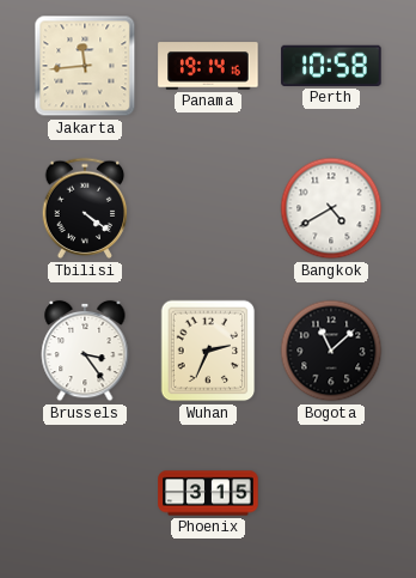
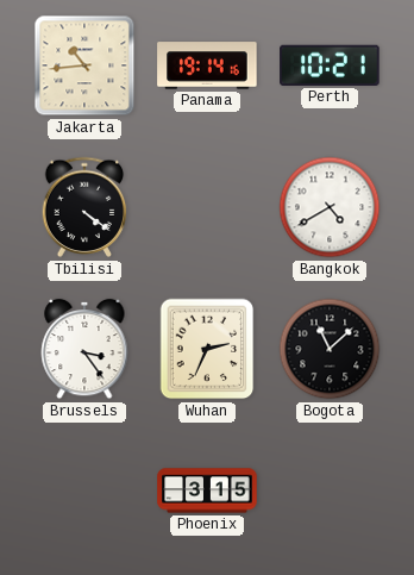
Jakarta: 11:44 -> 10:44 (84, 65)
Perth: 10:58 -> 10:21 (330, 65)
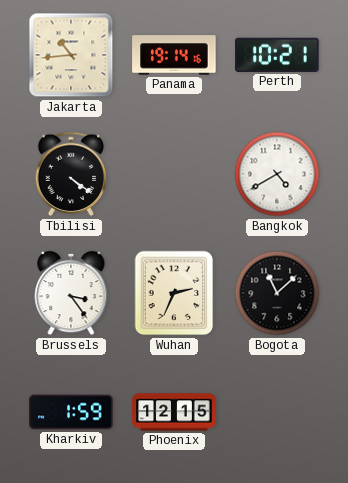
Kharkiv: none -> 1:59 (71, 412)
Phoenix: 3:15 -> 12:15 (174, 412)
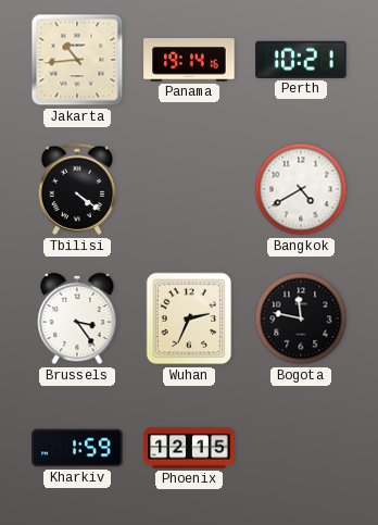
Bogota: 11:08 -> 11:47 (301, 318)
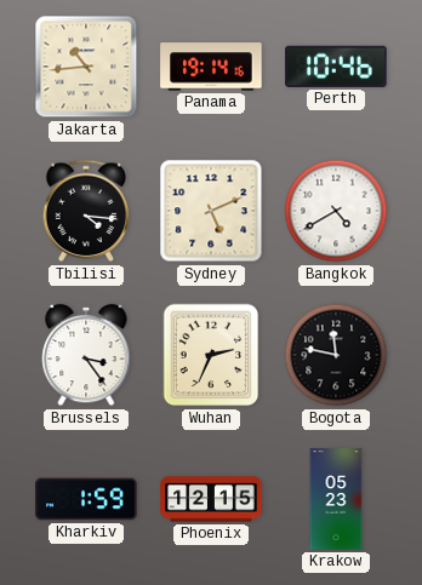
Perth: 10:21 -> 10:46 (336, 67)
Tbilisi: 4:21 -> 4:16 (86, 211)
Sydney: none -> 5:11 (211, 211)
Krakow: none -> 05:23 (336, 499)
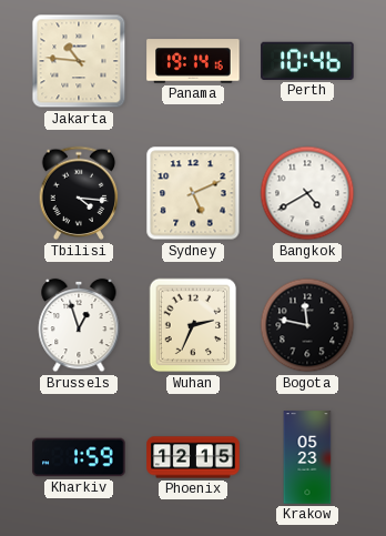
Jakarta: 10:44 -> 10:46 (79, 61)
Brussels: 3:24 -> 12:57 (79, 325)
